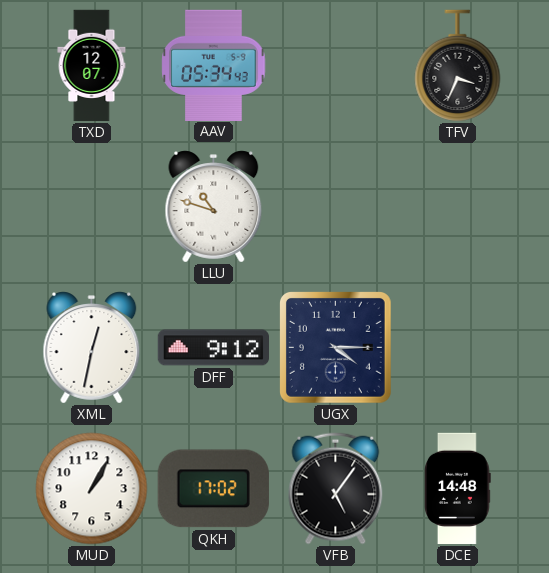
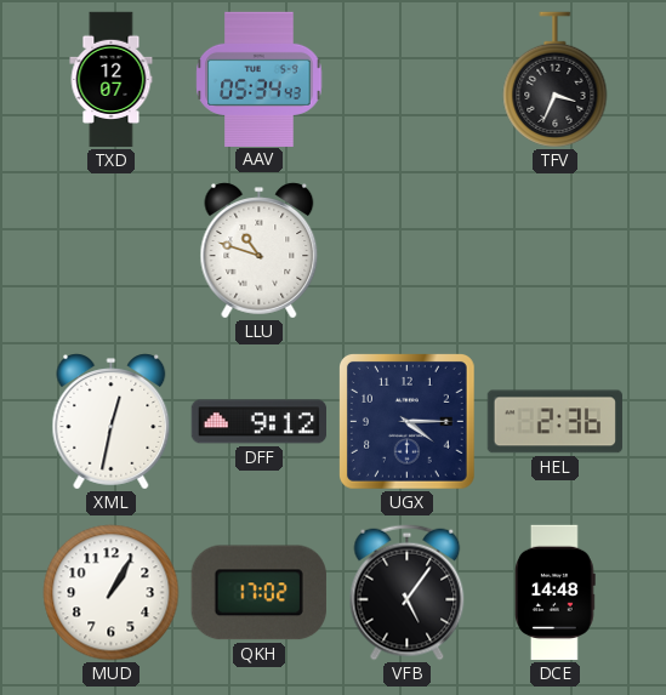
HEL: none -> 2:36 (554, 422)
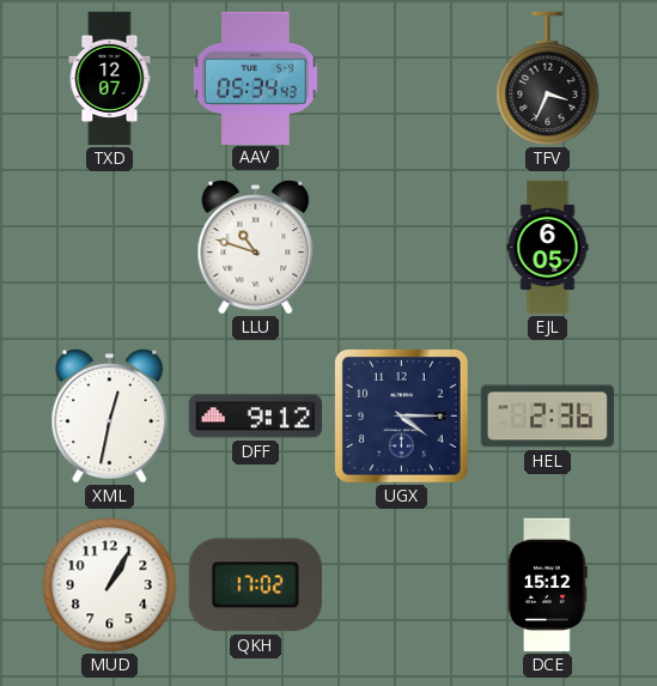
EJL: none -> 6:05 (548, 248)
VFB: 5:06 -> none (408, 593)
DCE: 14:48 -> 15:12 (548, 585)
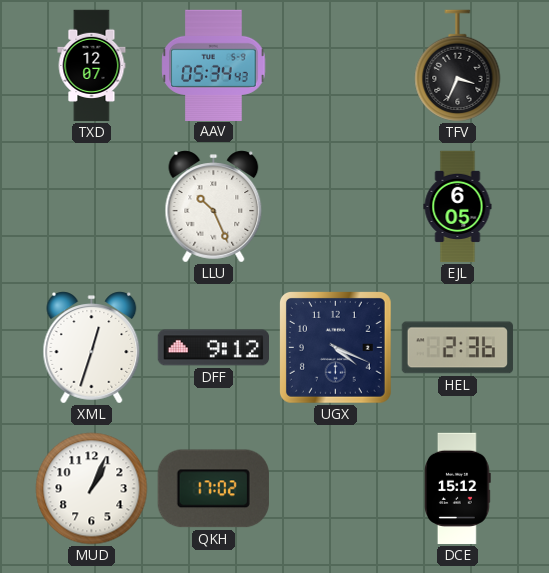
LLU: 10:48 -> 10:26 (214, 207)
XML: 12:32 -> 12:33 (92, 348)
UGX: 4:15 -> 4:19 (335, 347)
MUD: 1:05 -> 1:04 (92, 489)
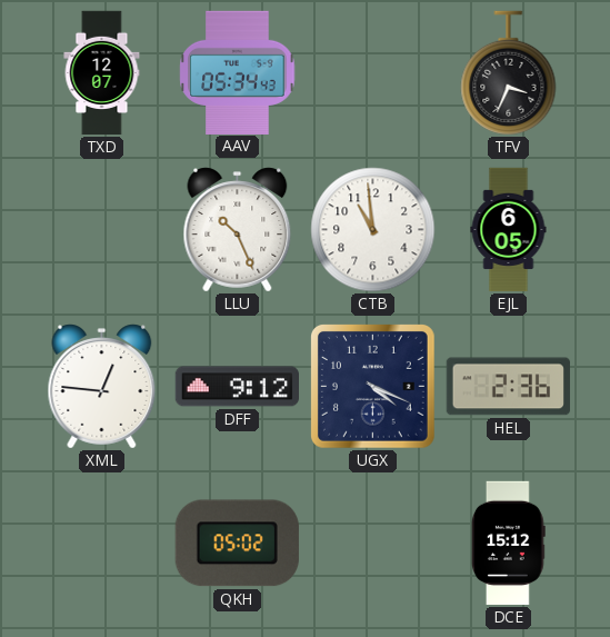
CTB: none -> 10:59 (373, 230)
XML: 12:33 -> 12:46 (102, 387)
MUD: 1:04 -> none (92, 489)
QKH: 17:02 -> 05:02 (237, 544)
